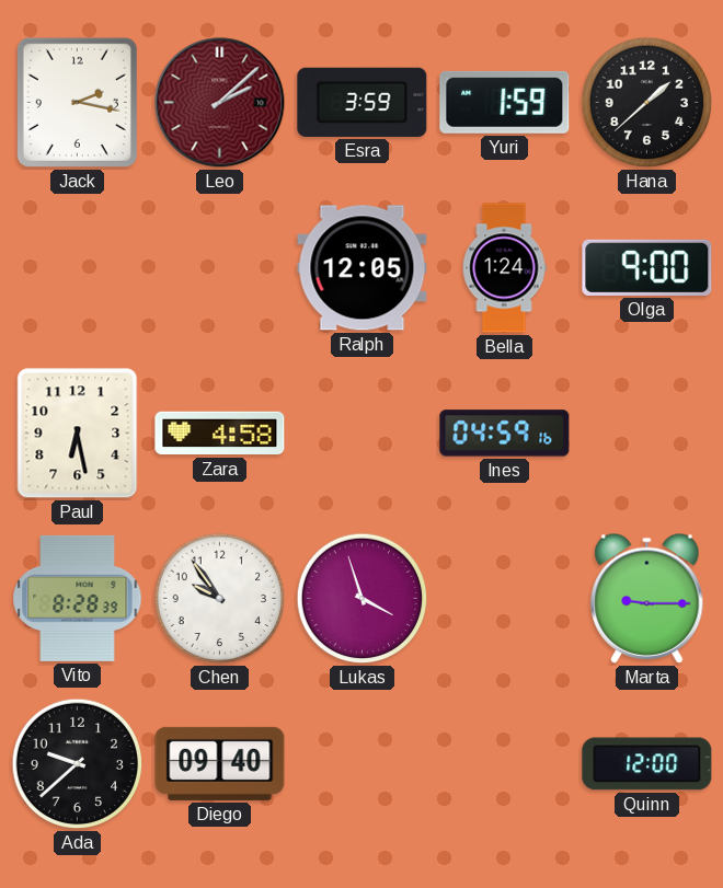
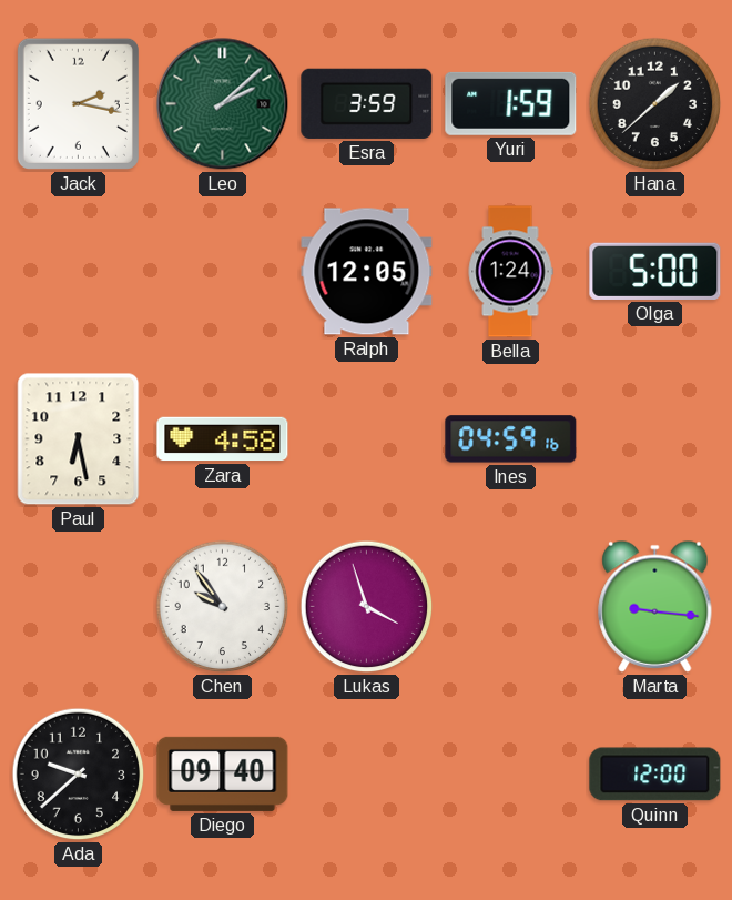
Leo dial: burgundy -> green (223, 104)
Olga: 9:00 -> 5:00 (655, 271)
Vito: 8:28 -> none (78, 598)
Marta: 9:15 -> 9:16 (655, 606)
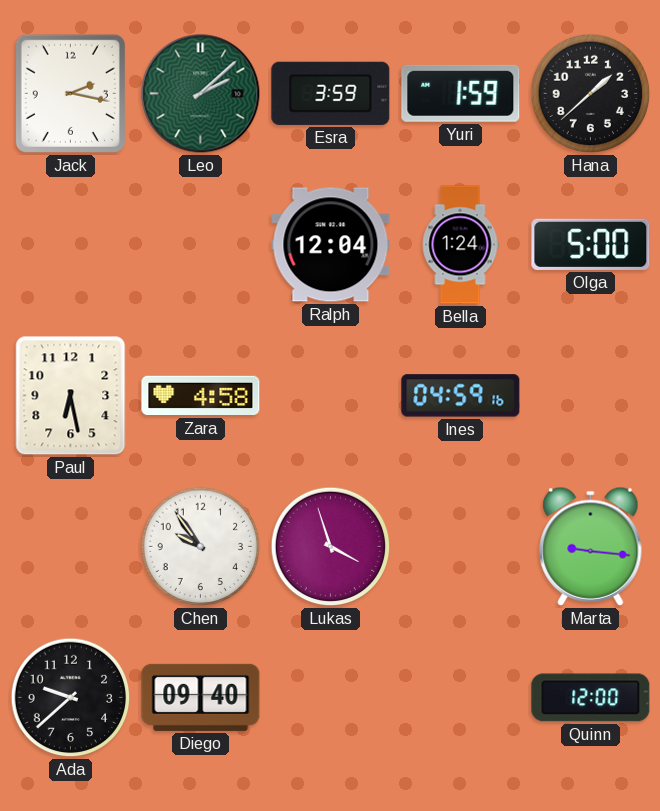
Ralph: 12:05 -> 12:04 (331, 245)
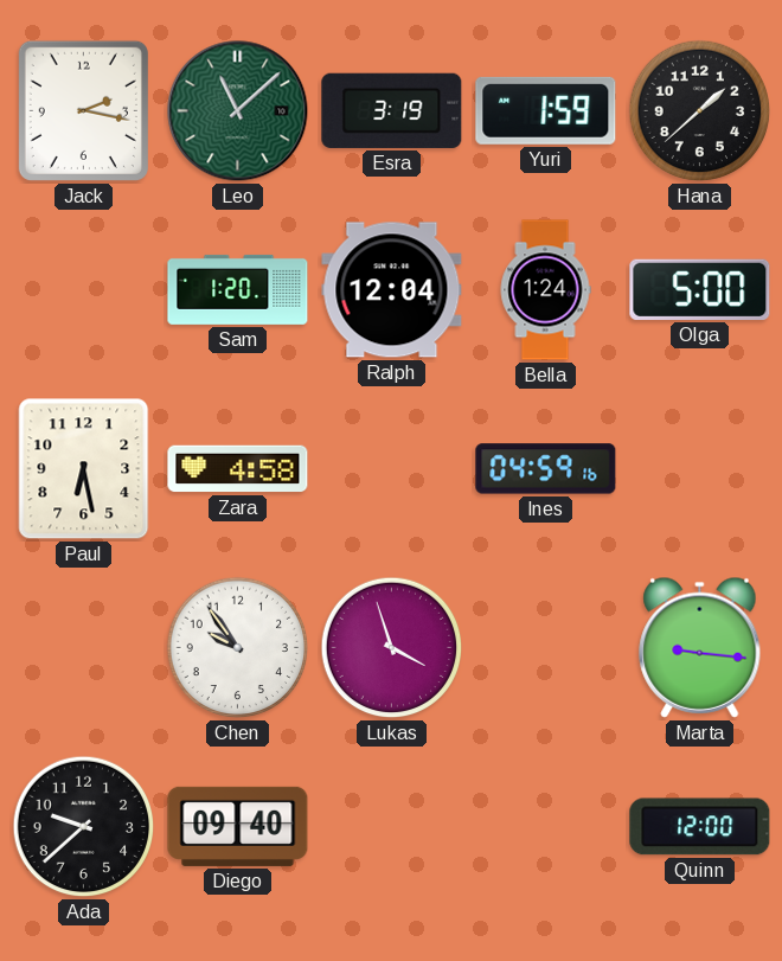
Leo: 2:08 -> 11:08 (238, 111)
Esra: 3:59 -> 3:19 (392, 110)
Sam: none -> 1:20 (238, 289)
